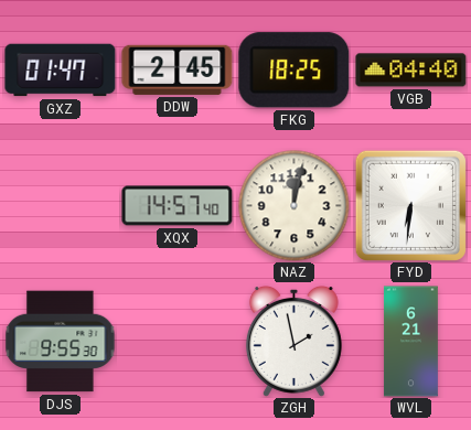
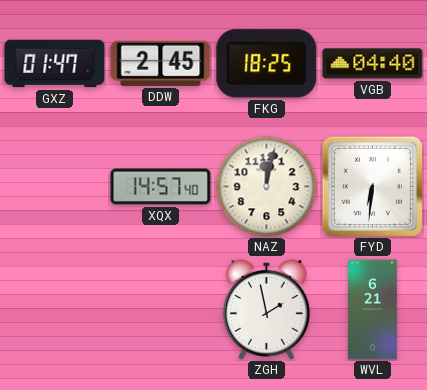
DJS: 9:55 -> none (61, 342)
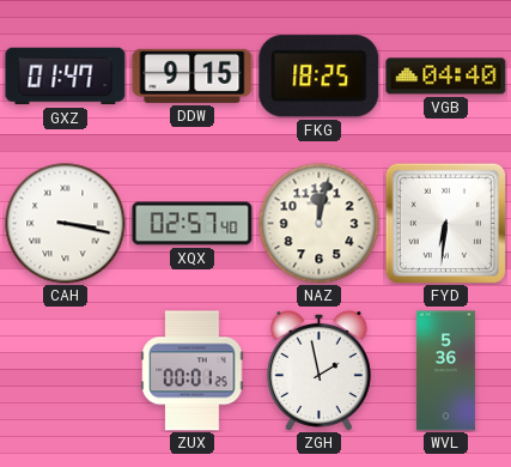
DDW: 2:45 -> 9:15 (193, 75)
CAH: none -> 3:17 (66, 224)
XQX: 14:57 -> 02:57 (193, 224)
ZUX: none -> 00:01 (193, 371)
WVL: 6:21 -> 5:36 (445, 371)
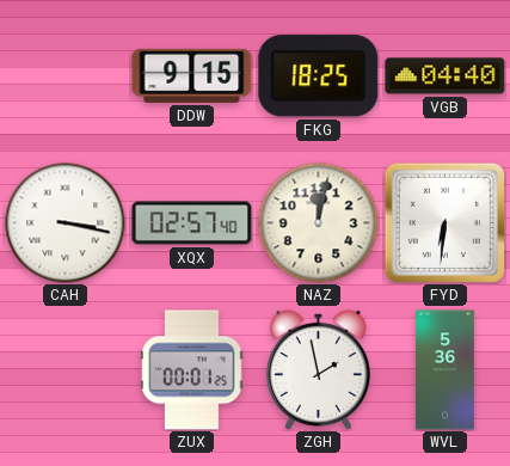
GXZ: 01:47 -> none (66, 77)
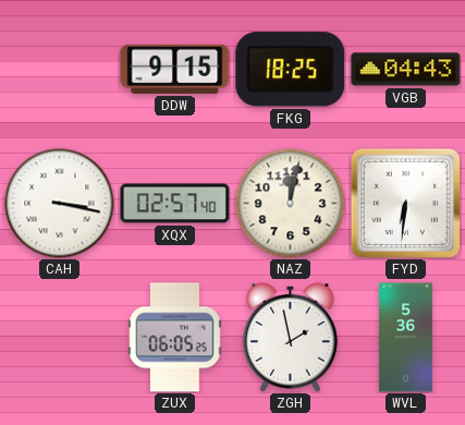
VGB: 04:40 -> 04:43 (406, 70)
ZUX: 00:01 -> 06:05 (175, 338)
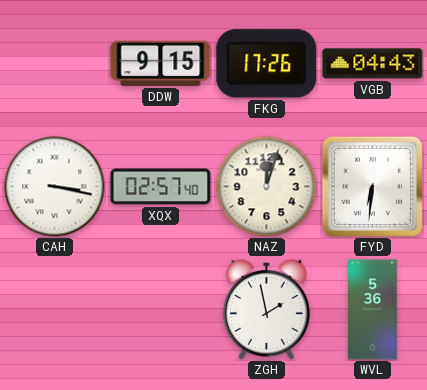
FKG: 18:25 -> 17:26 (267, 64)
NAZ: 12:02 -> 12:03 (267, 187)
ZUX: 06:05 -> none (175, 338)
